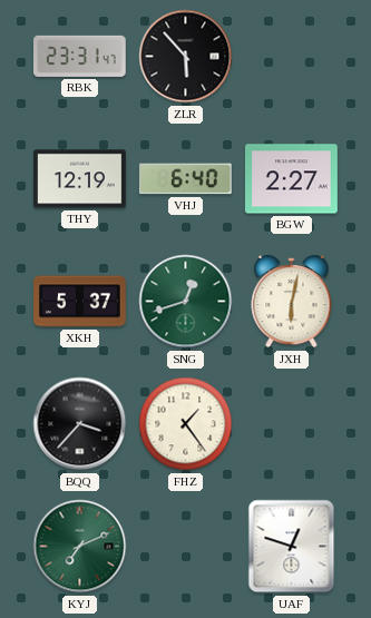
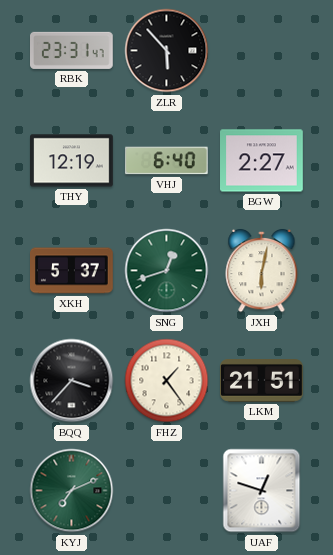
LKM: none -> 21:51 (262, 381)
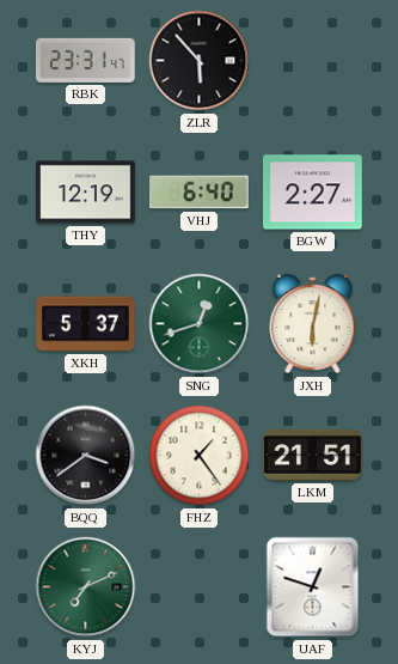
BQQ: 3:37 -> 3:39 (86, 456)
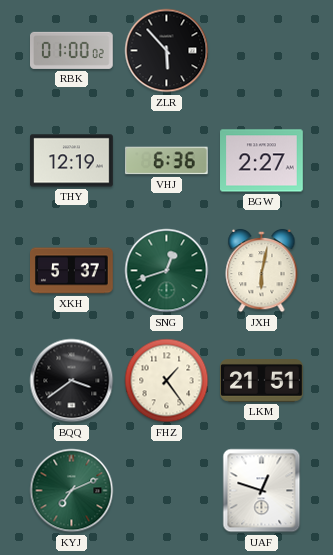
RBK: 23:31 -> 01:00 (72, 50)
VHJ: 6:40 -> 6:36 (167, 161)
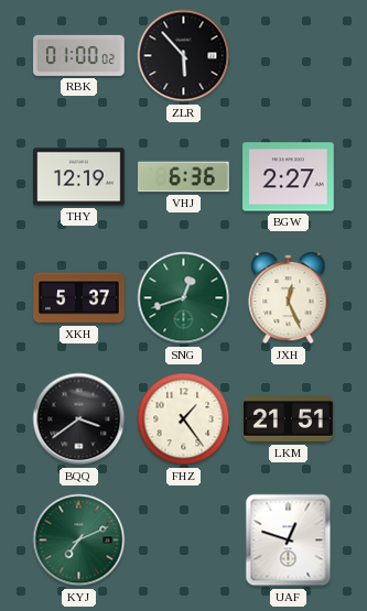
JXH: 6:02 -> 12:26 (289, 298)
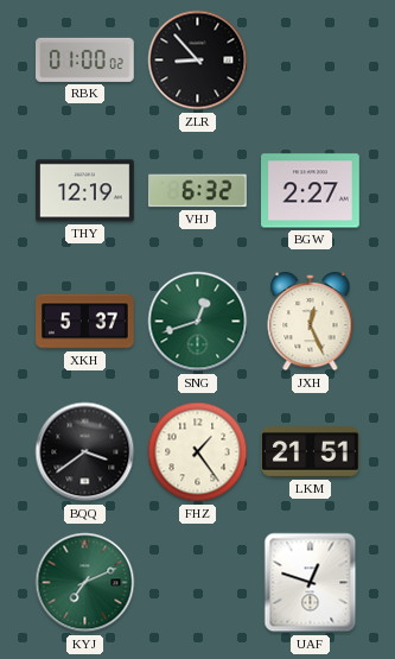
ZLR: 5:53 -> 8:53 (198, 61)
VHJ: 6:36 -> 6:32 (198, 191)
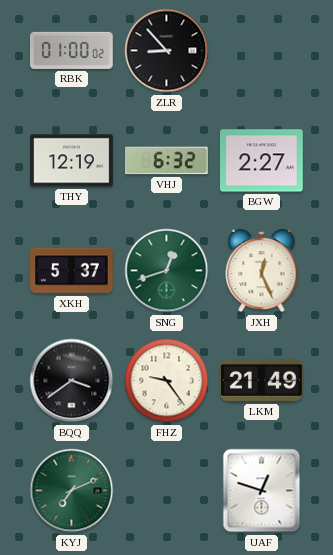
FHZ: 1:24 -> 9:24 (167, 381)
LKM: 21:51 -> 21:49 (262, 381)
